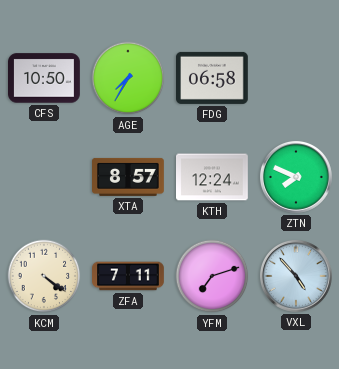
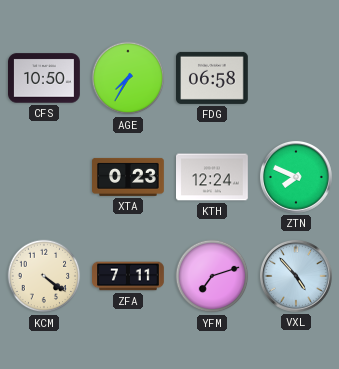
XTA: 8:57 -> 0:23 (128, 177)
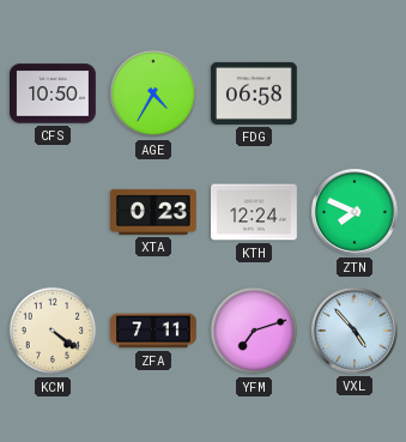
AGE: 7:35 -> 4:35 (153, 93)
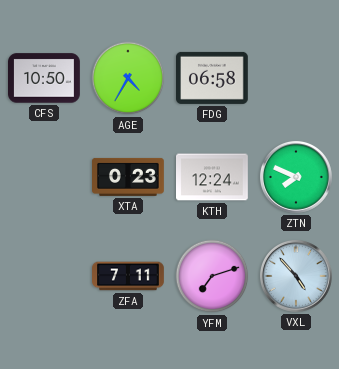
KCM: 4:21 -> none (53, 331)
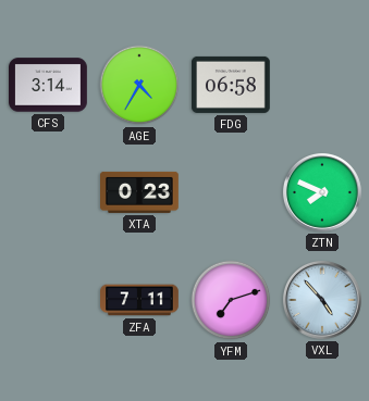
CFS: 10:50 -> 3:14 (49, 85)
KTH: 12:24 -> none (212, 177)
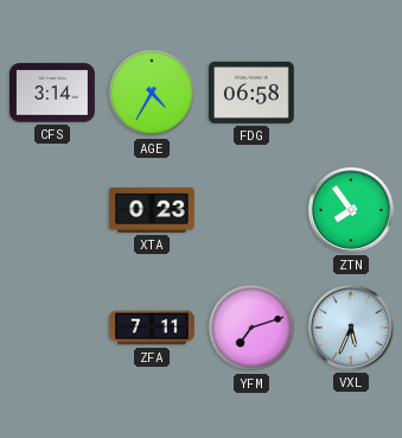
ZTN: 7:49 -> 7:54 (351, 210)
VXL: 4:53 -> 5:34 (351, 328)
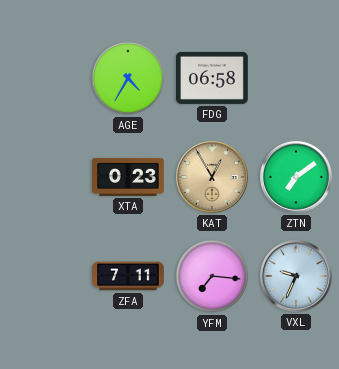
CFS: 3:14 -> none (53, 93)
KAT: none -> 12:55 (212, 177)
ZTN: 7:54 -> 7:09 (296, 177)
YFM: 7:12 -> 7:16 (212, 276)
VXL: 5:34 -> 9:34 (296, 276)
